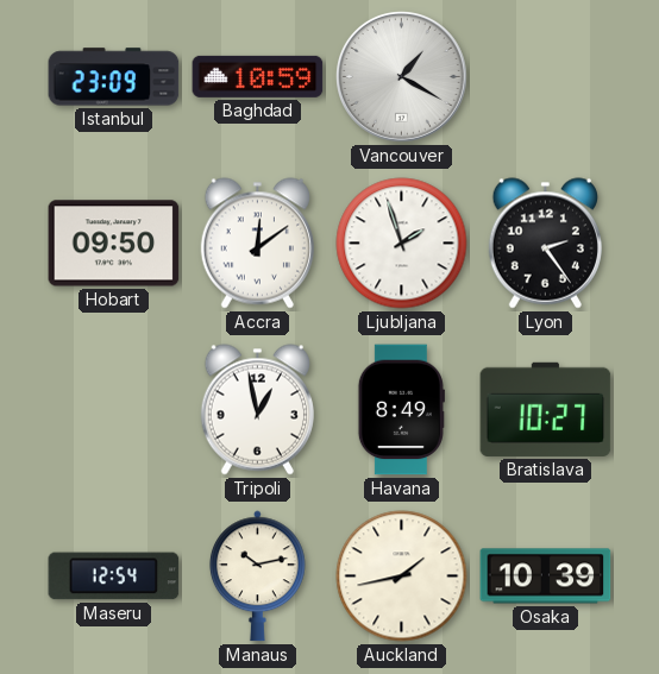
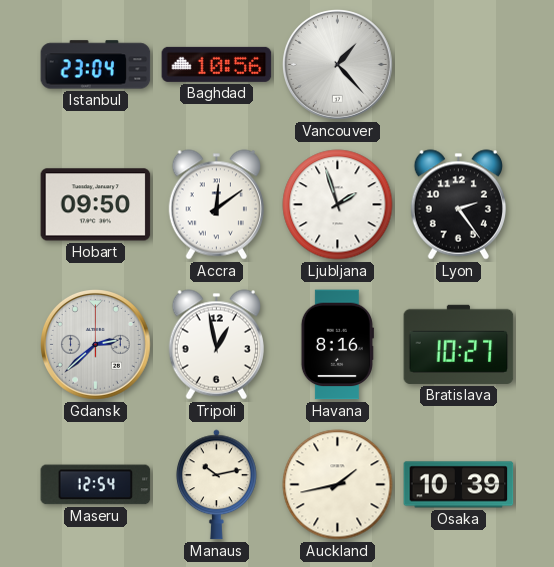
Istanbul: 23:09 -> 23:04 (96, 65)
Baghdad: 10:59 -> 10:56 (217, 64)
Vancouver: 1:20 -> 1:23 (338, 65)
Gdansk: none -> 2:38 (96, 345)
Havana: 8:49 -> 8:16 (337, 345)
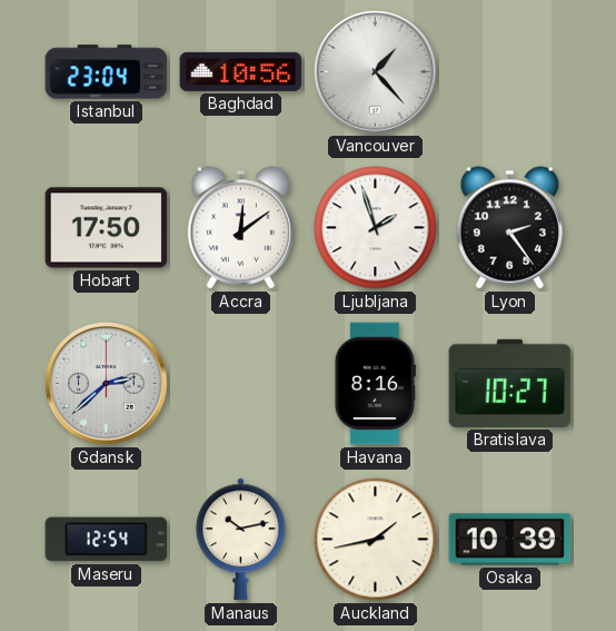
Hobart: 09:50 -> 17:50 (107, 228)
Tripoli: 12:58 -> none (216, 345)
